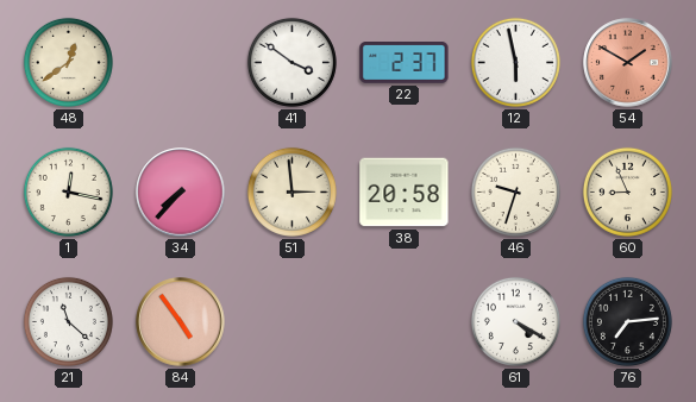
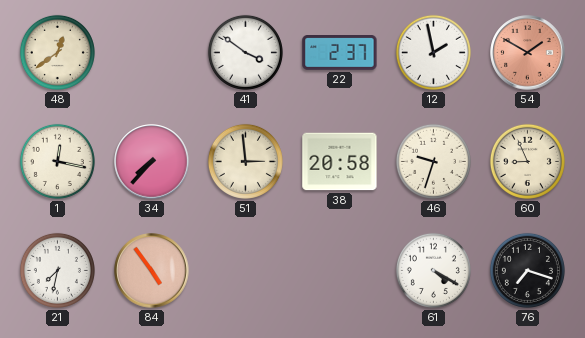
12: 5:58 -> 1:58 (433, 52)
21: 11:22 -> 7:32 (57, 270)
76: 7:14 -> 7:18 (527, 270)
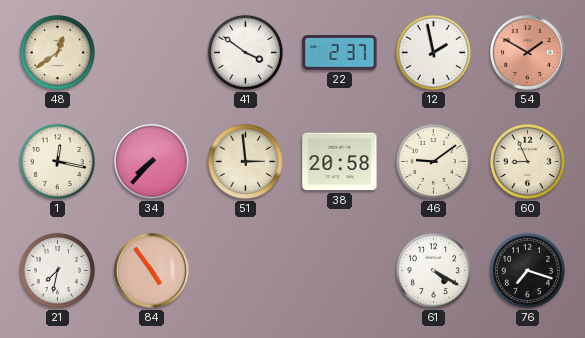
46: 9:33 -> 9:09 (433, 161)
